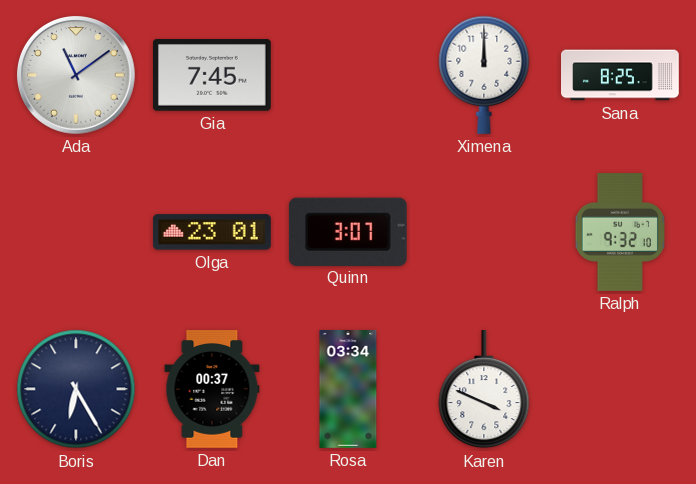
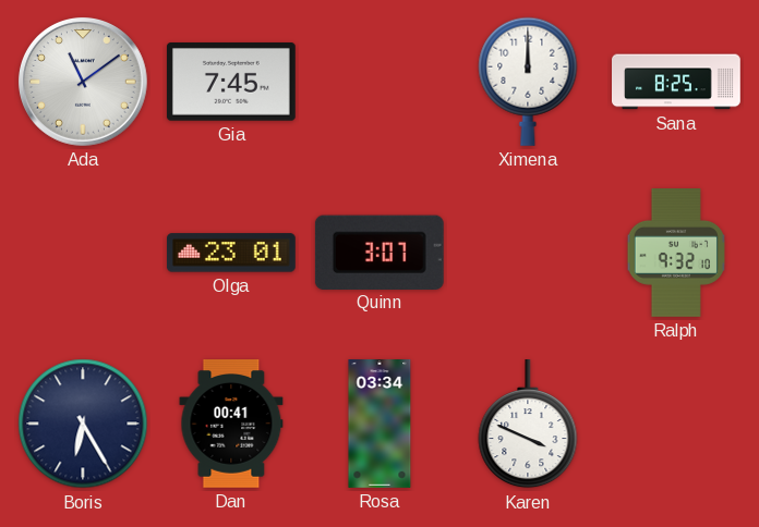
Dan: 00:37 -> 00:41 (231, 425)
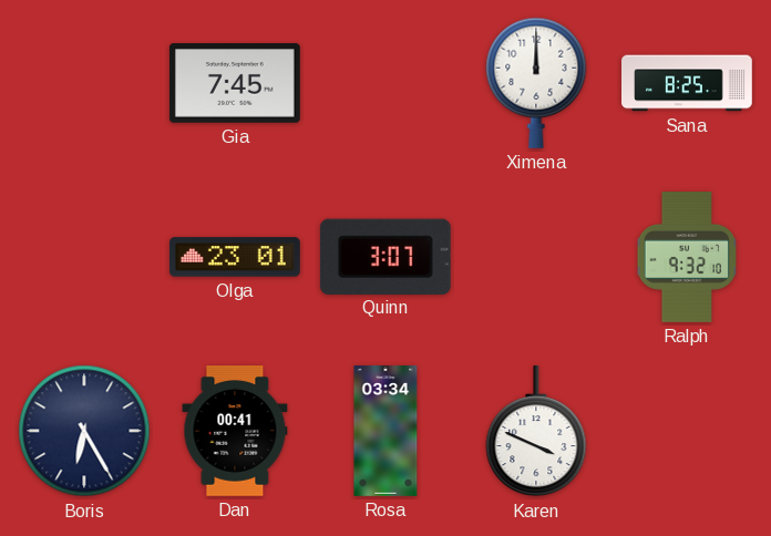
Ada: 11:09 -> none (83, 82)
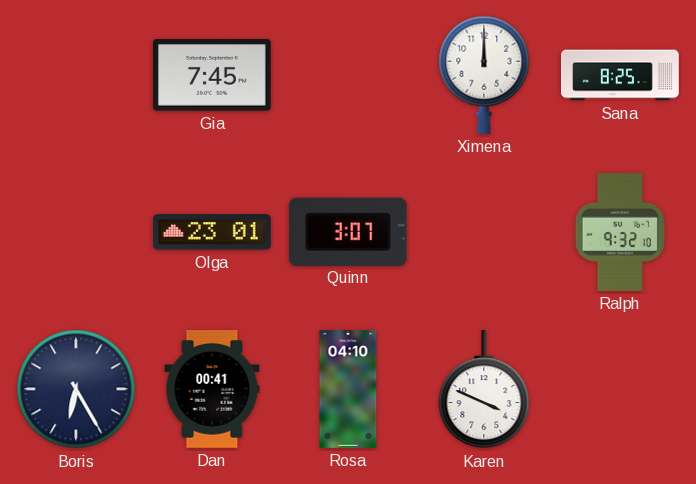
Rosa: 03:34 -> 04:10 (348, 390)
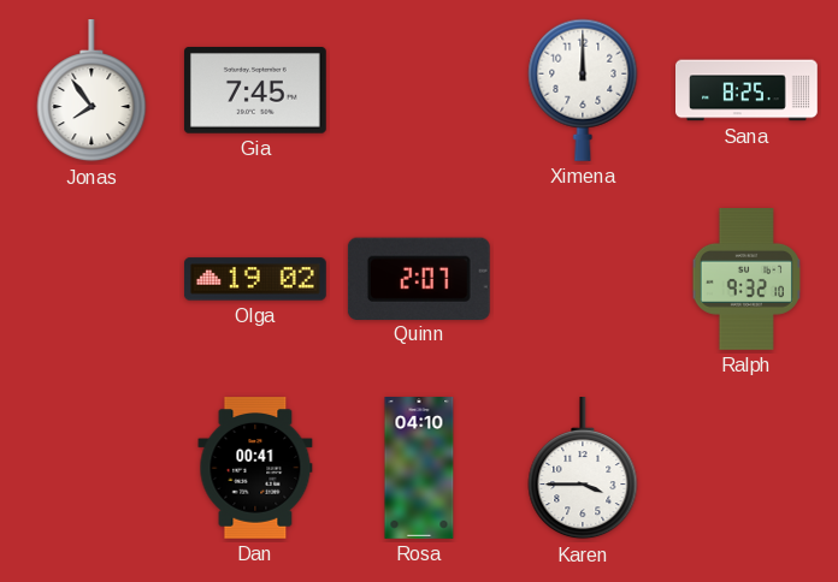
Jonas: none -> 7:54 (92, 90)
Olga: 23:01 -> 19:02 (256, 279)
Quinn: 3:07 -> 2:07 (419, 278)
Boris: 6:25 -> none (76, 389)
Karen: 3:49 -> 3:45 (583, 468)
